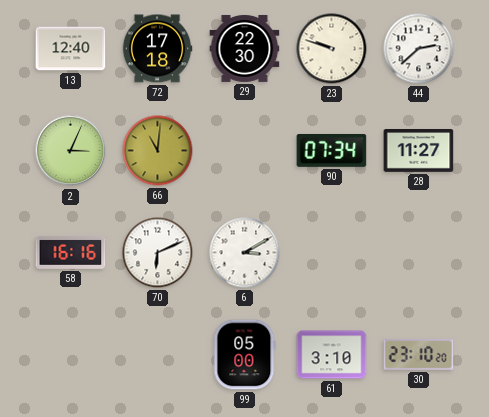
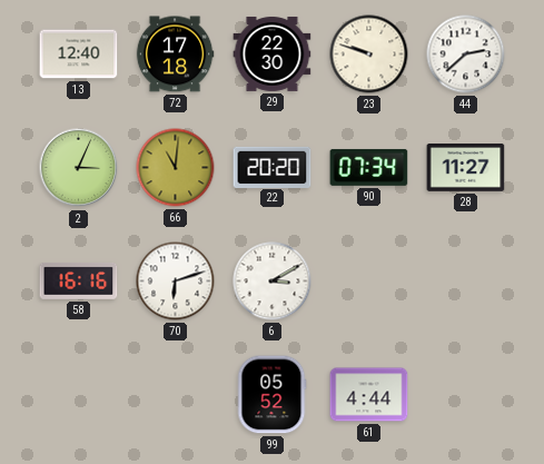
22: none -> 20:20 (273, 167)
70: 6:11 -> 6:12 (176, 282)
99: 05:00 -> 05:52 (271, 395)
61: 3:10 -> 4:44 (369, 395)
30: 23:10 -> none (419, 355)
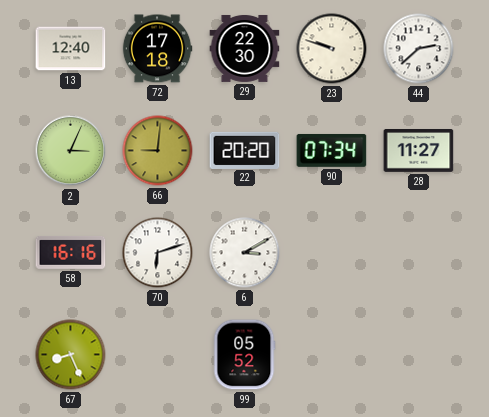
66: 11:01 -> 9:01 (158, 151)
67: none -> 8:26 (71, 355)
61: 4:44 -> none (369, 395)
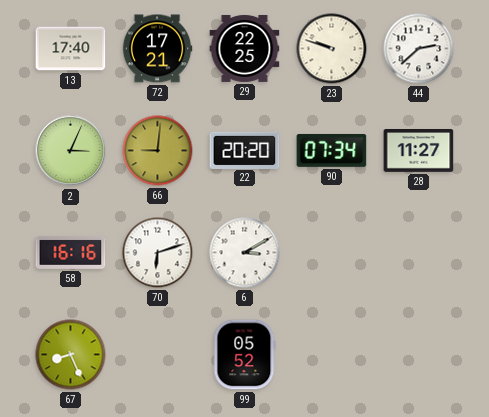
13: 12:40 -> 17:40 (71, 49)
72: 17:18 -> 17:21 (157, 49)
29: 22:30 -> 22:25 (245, 48)
